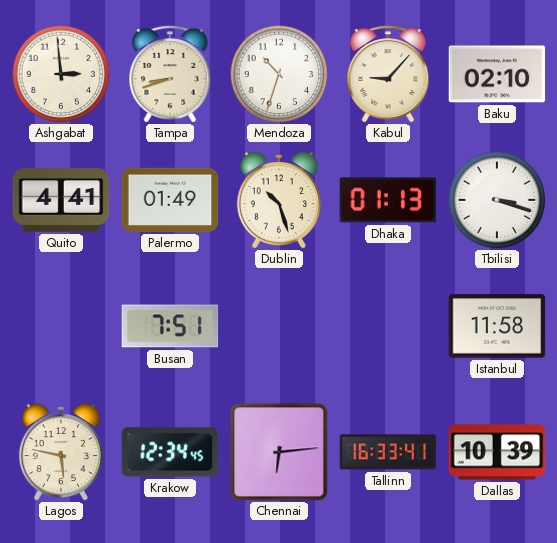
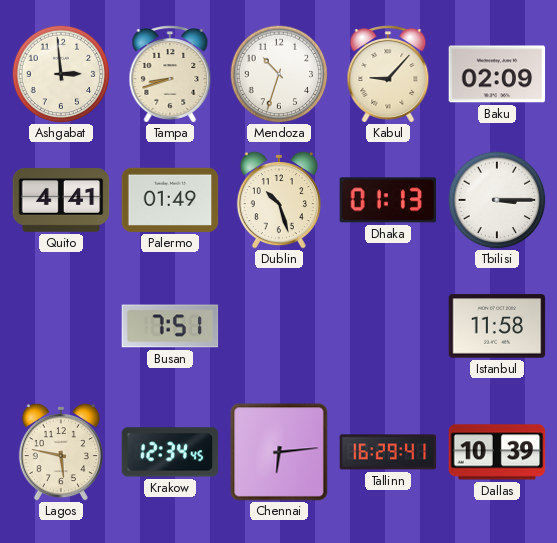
Baku: 02:10 -> 02:09 (497, 74)
Tbilisi: 3:18 -> 3:15 (497, 200)
Tallinn: 16:33 -> 16:29 (388, 452)
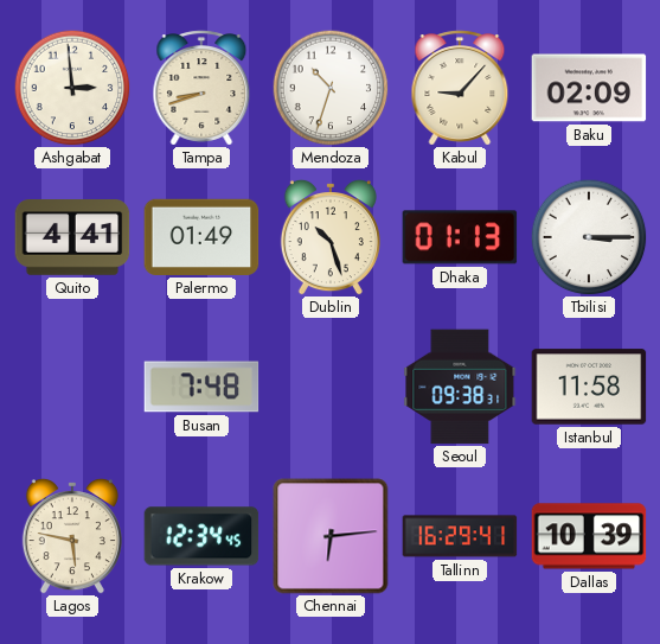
Busan: 7:51 -> 7:48 (201, 387)
Seoul: none -> 09:38 (460, 387)
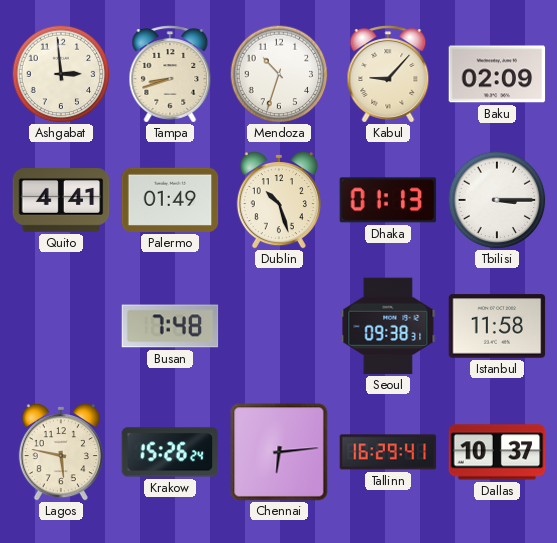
Krakow: 12:34 -> 15:26 (170, 452)
Dallas: 10:39 -> 10:37 (497, 452)
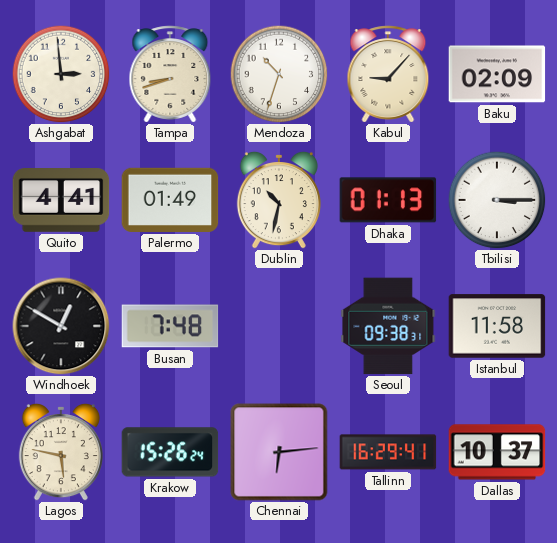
Dublin: 10:27 -> 10:32 (279, 200)
Windhoek: none -> 12:50 (61, 326)
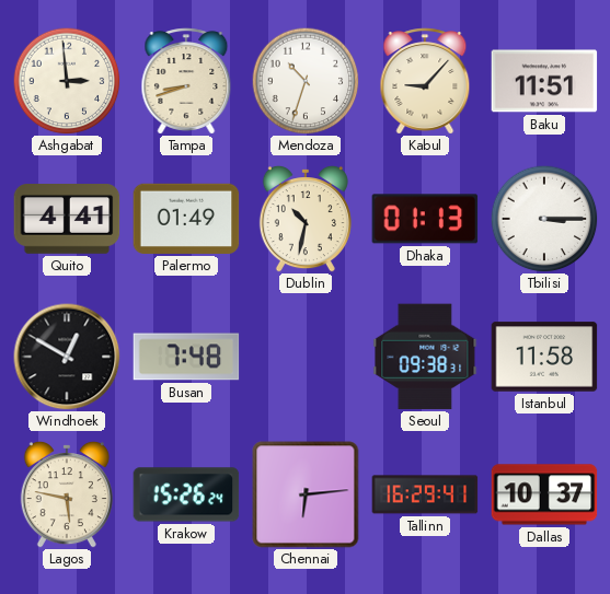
Baku: 02:09 -> 11:51 (544, 81)
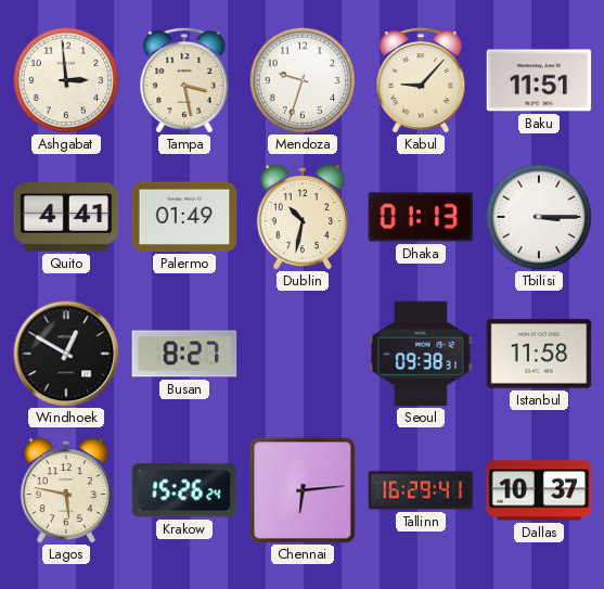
Tampa: 8:42 -> 3:28 (184, 80)
Mendoza: 10:33 -> 9:33 (303, 80)
Busan: 7:48 -> 8:27 (184, 354)
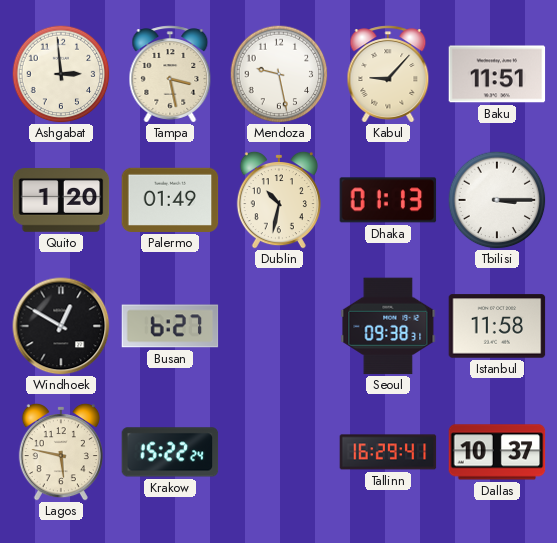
Mendoza: 9:33 -> 9:28 (279, 74)
Quito: 4:41 -> 1:20 (61, 201)
Busan: 8:27 -> 6:27 (170, 326)
Krakow: 15:26 -> 15:22 (170, 452)
Chennai: 6:14 -> none (303, 490)
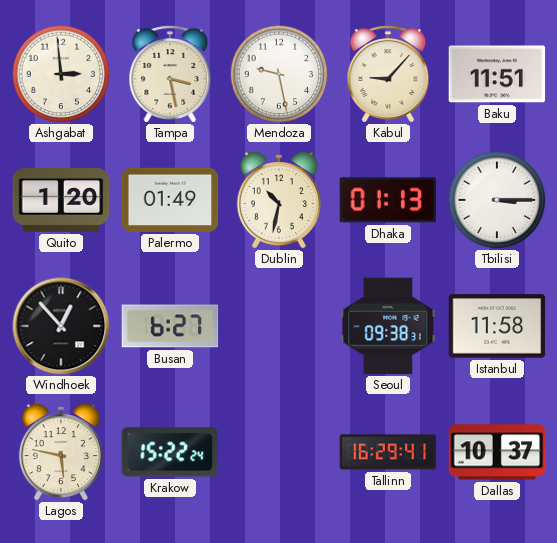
Windhoek: 12:50 -> 12:53 (61, 326)
